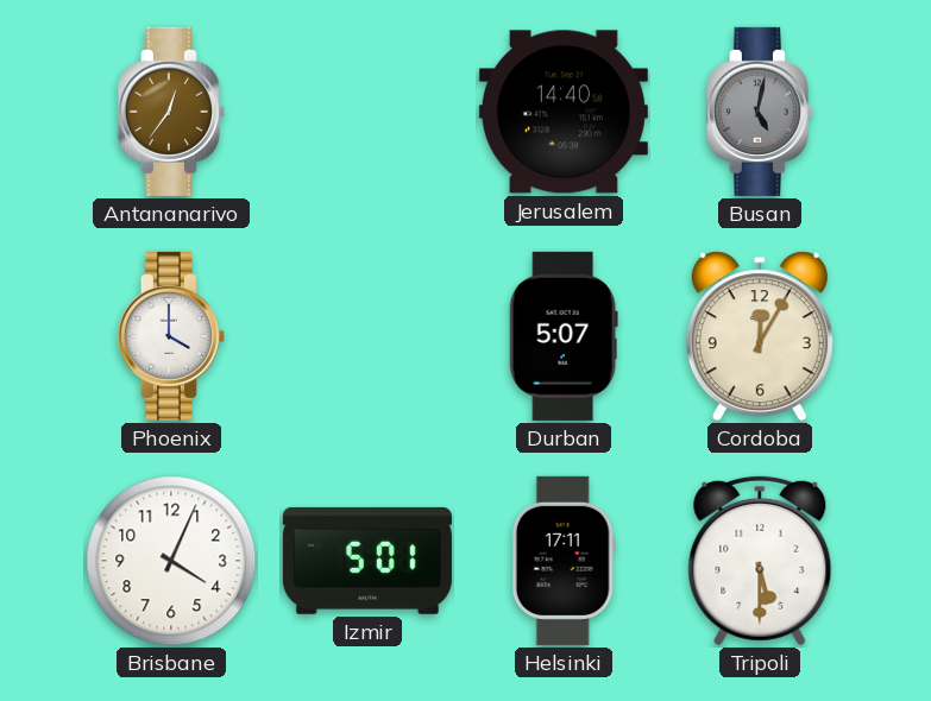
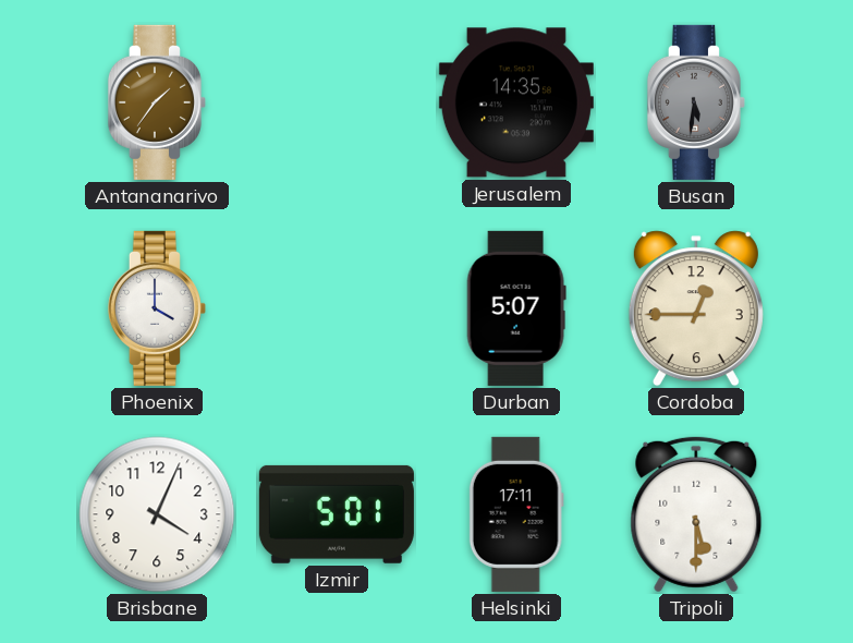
Antananarivo: 12:36 -> 1:36 (157, 102)
Jerusalem: 14:40 -> 14:35 (516, 102)
Busan: 5:02 -> 5:31 (696, 102)
Cordoba: 12:05 -> 12:45 (696, 308)
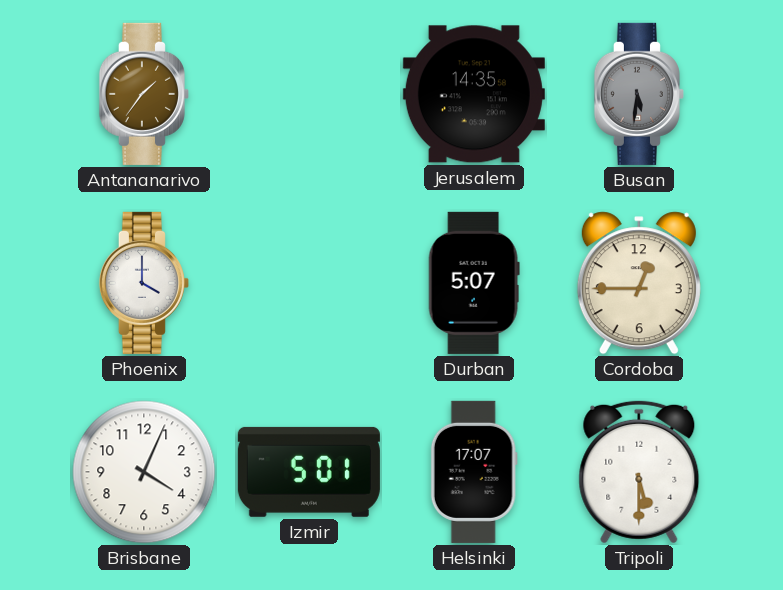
Helsinki: 17:11 -> 17:07 (474, 472)
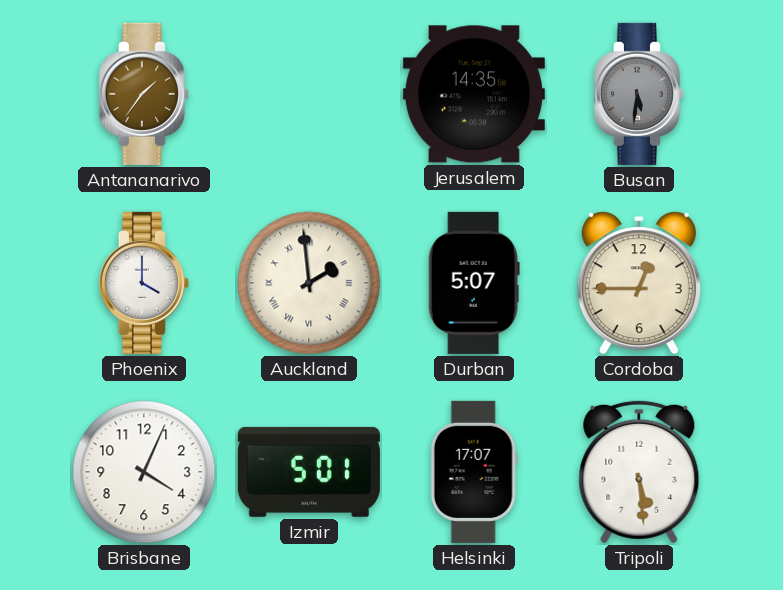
Auckland: none -> 1:59 (309, 283)
Tripoli: 5:30 -> 5:29 (639, 472)
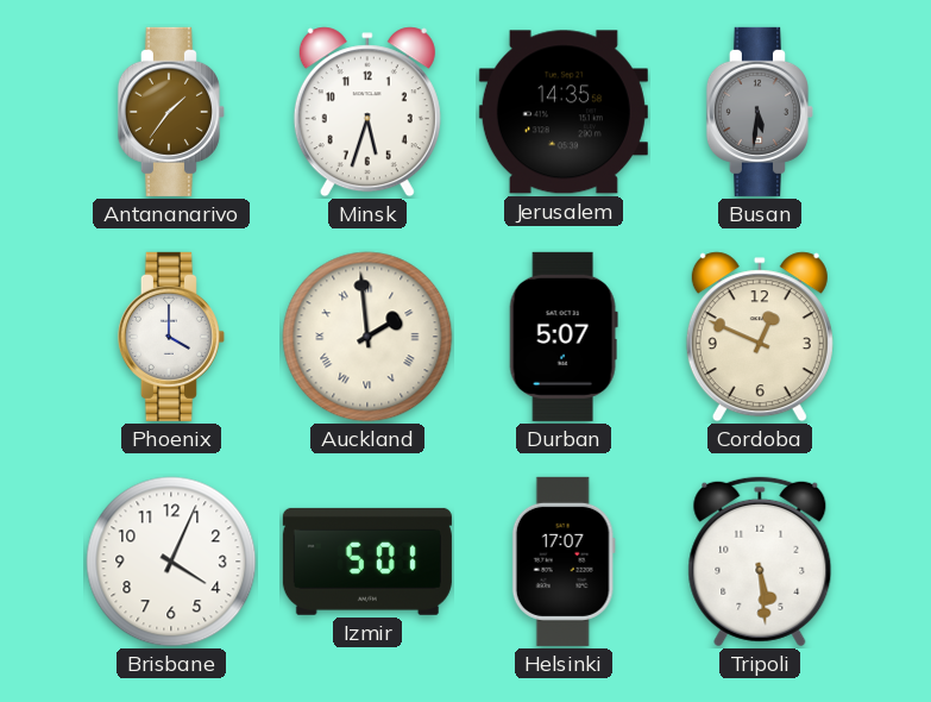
Minsk: none -> 5:33 (367, 112)
Cordoba: 12:45 -> 12:49 (760, 337)
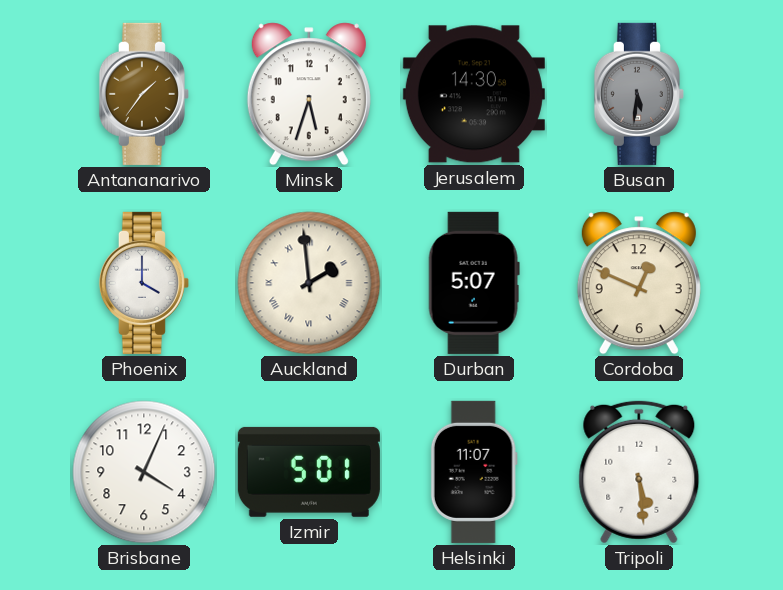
Jerusalem: 14:35 -> 14:30 (474, 94)
Helsinki: 17:07 -> 11:07 (474, 472)
